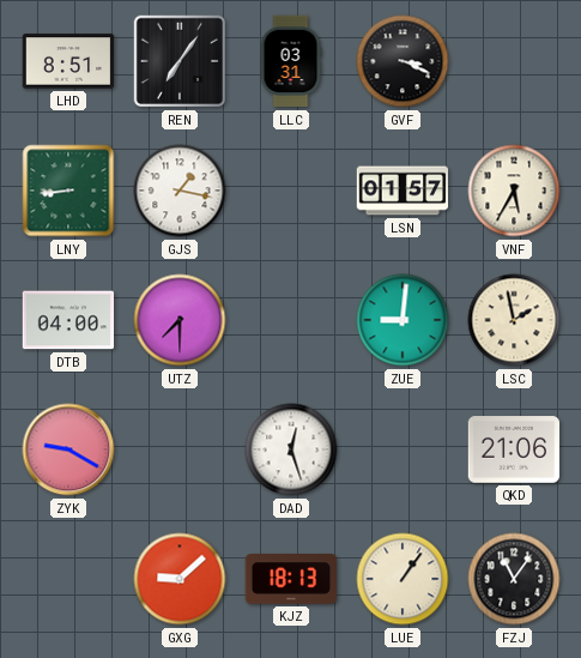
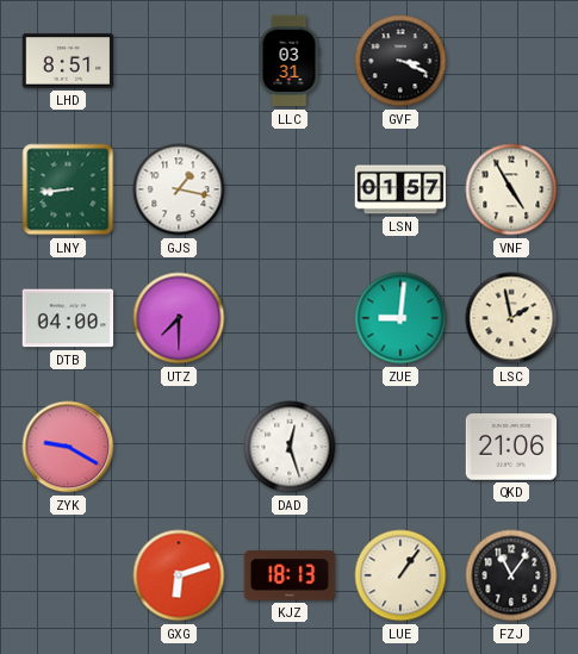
REN: 7:06 -> none (180, 61)
VNF: 5:35 -> 4:55 (511, 189)
GXG: 9:08 -> 6:12 (179, 575)
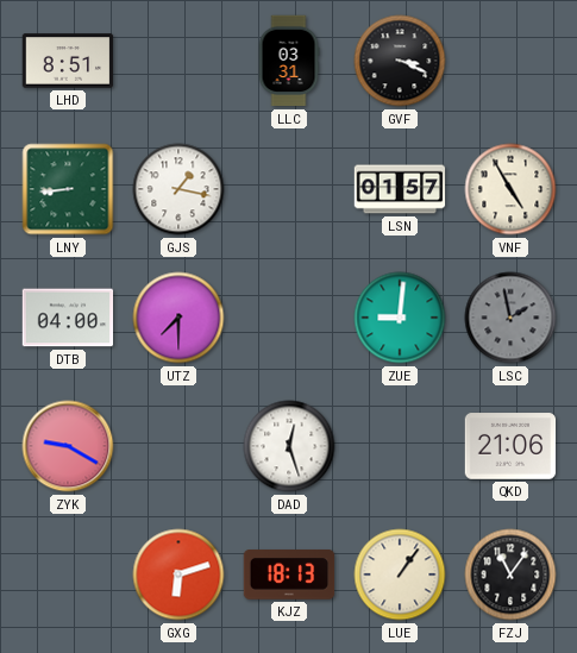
LSC dial: cream -> grey (510, 318)
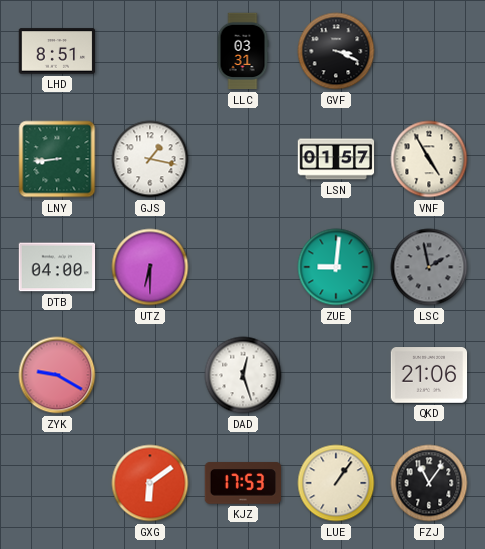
UTZ: 7:30 -> 6:30 (150, 267)
GXG: 6:12 -> 6:09 (150, 483)
KJZ: 18:13 -> 17:53 (243, 483)
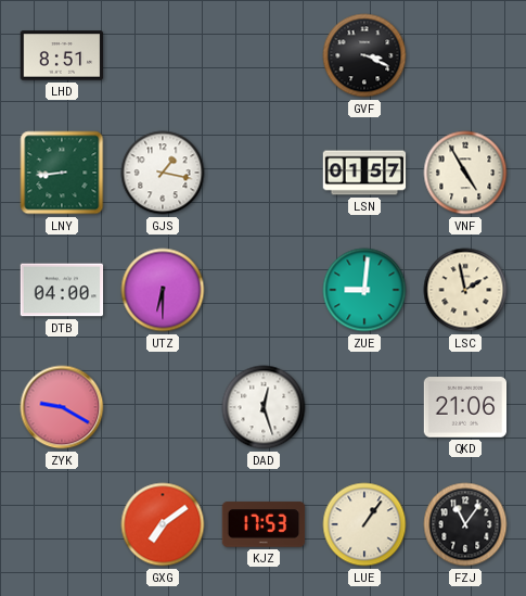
LLC: 03:31 -> none (243, 51)
LSC dial: grey -> cream (465, 290)
GXG: 6:09 -> 7:09 (163, 524)
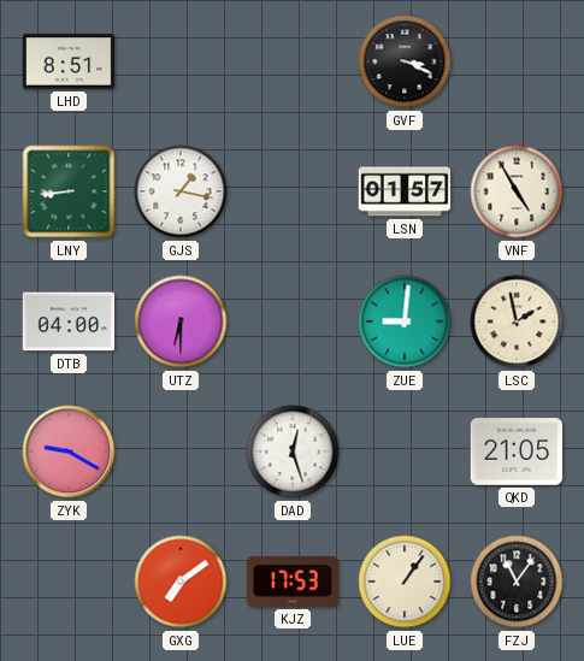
QKD: 21:06 -> 21:05 (517, 452)
